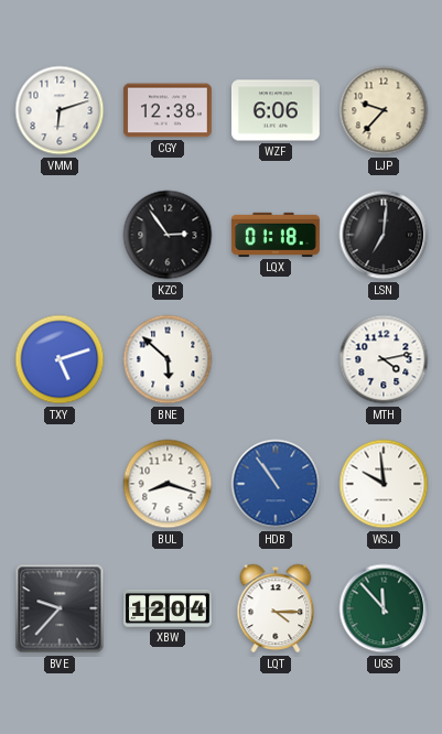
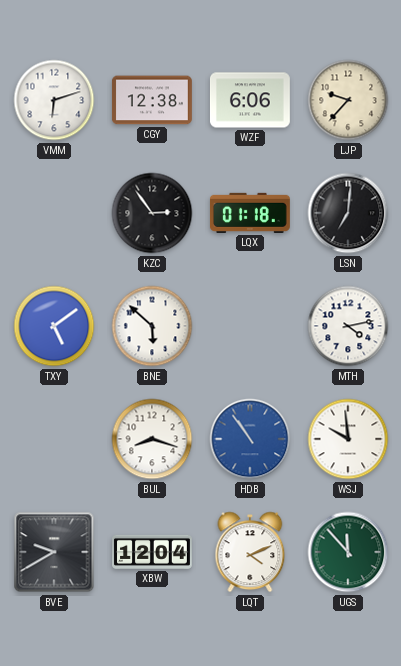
TXY: 5:12 -> 5:09 (54, 326)
BVE: 9:37 -> 9:40 (54, 552)
LQT: 4:15 -> 4:11 (250, 552)
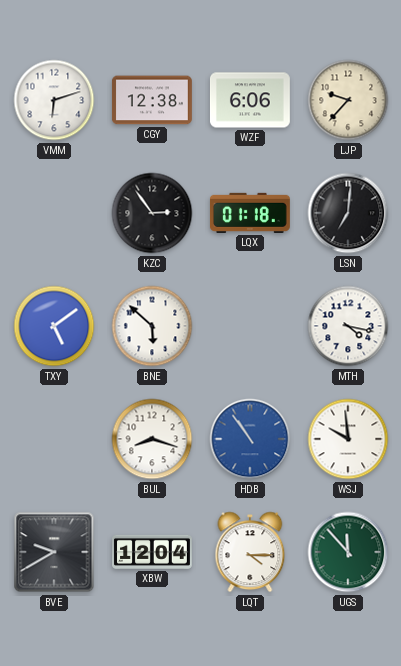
MTH: 4:13 -> 4:17 (348, 326)
LQT: 4:11 -> 4:15 (250, 552)
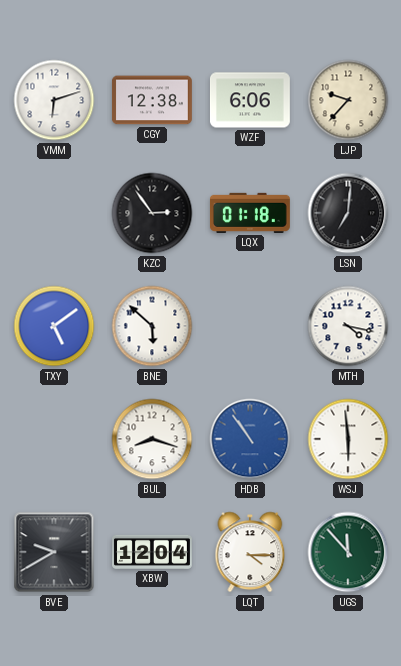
WSJ: 9:59 -> 5:59 (348, 439)
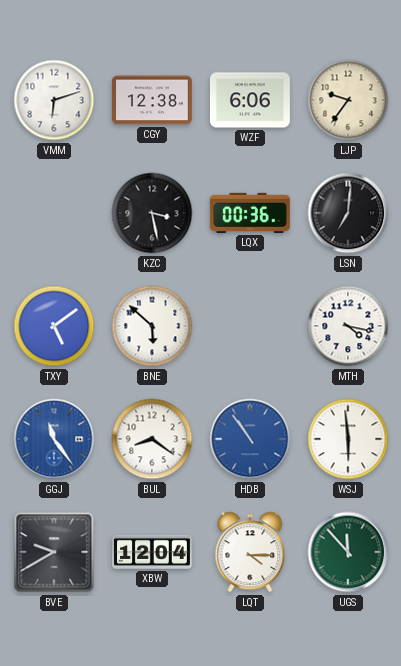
LJP: 9:37 -> 9:36 (348, 100)
KZC: 2:54 -> 3:28 (152, 213)
LQX: 01:18 -> 00:36 (250, 213)
GGJ: none -> 11:24 (54, 439)
BUL: 8:18 -> 8:21 (152, 439)
